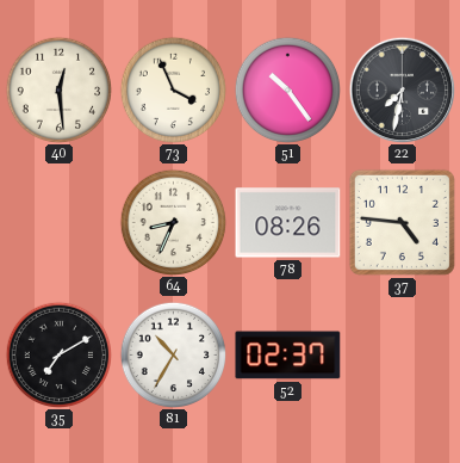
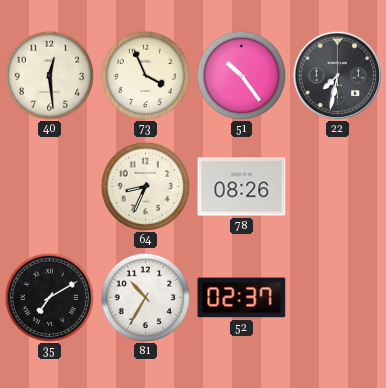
37: 4:46 -> none (402, 222)
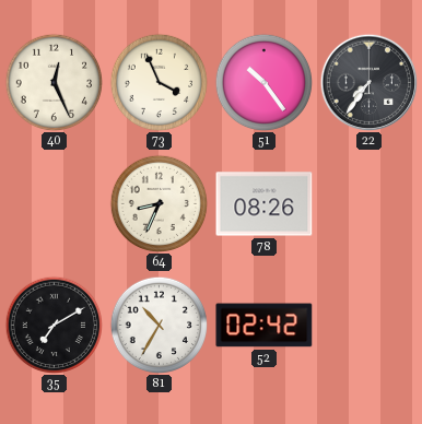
40: 12:29 -> 12:26 (54, 82)
22: 7:32 -> 7:36 (368, 82)
52: 02:37 -> 02:42 (265, 326)
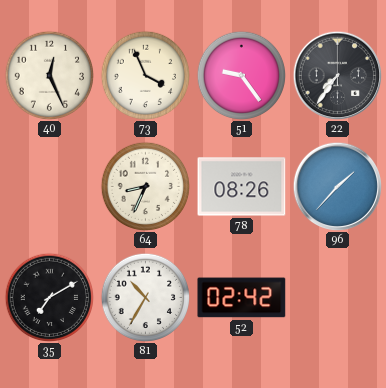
51: 10:24 -> 9:24 (241, 75)
96: none -> 1:37 (337, 186)
